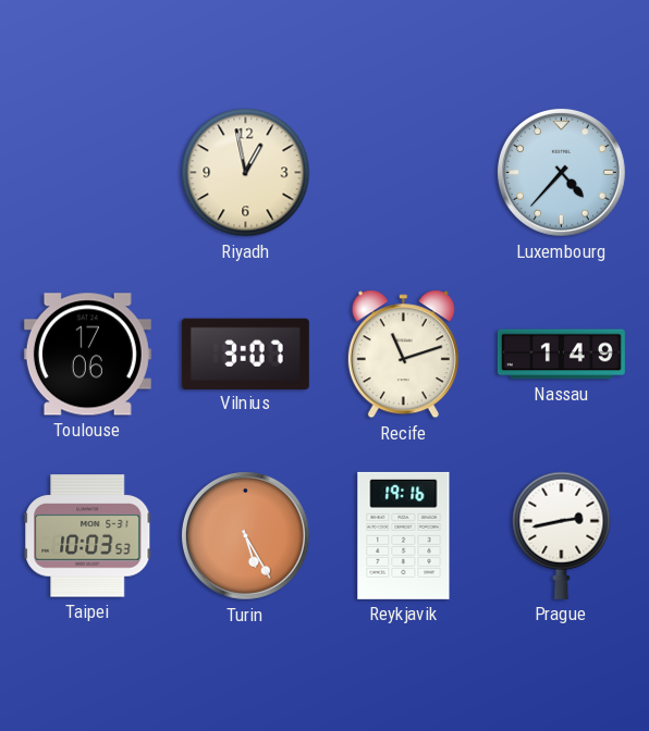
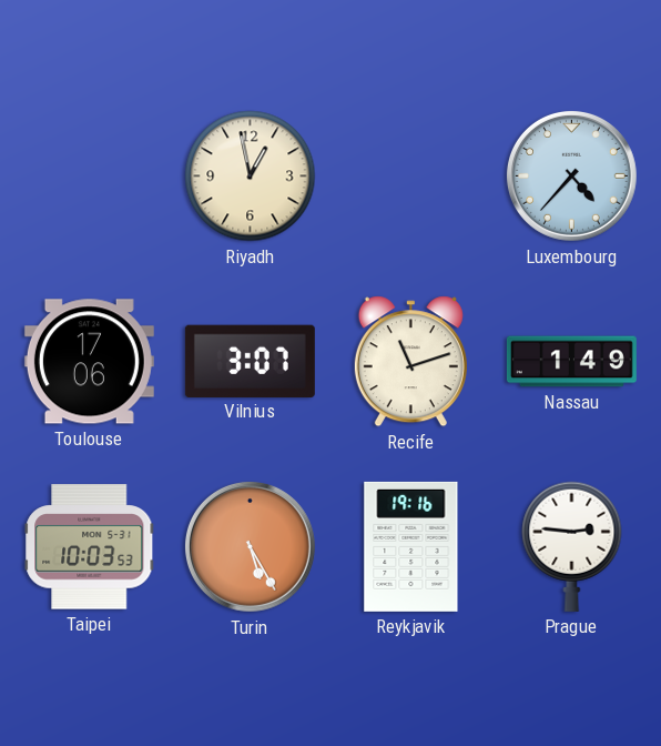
Prague: 2:43 -> 2:46 (572, 546)
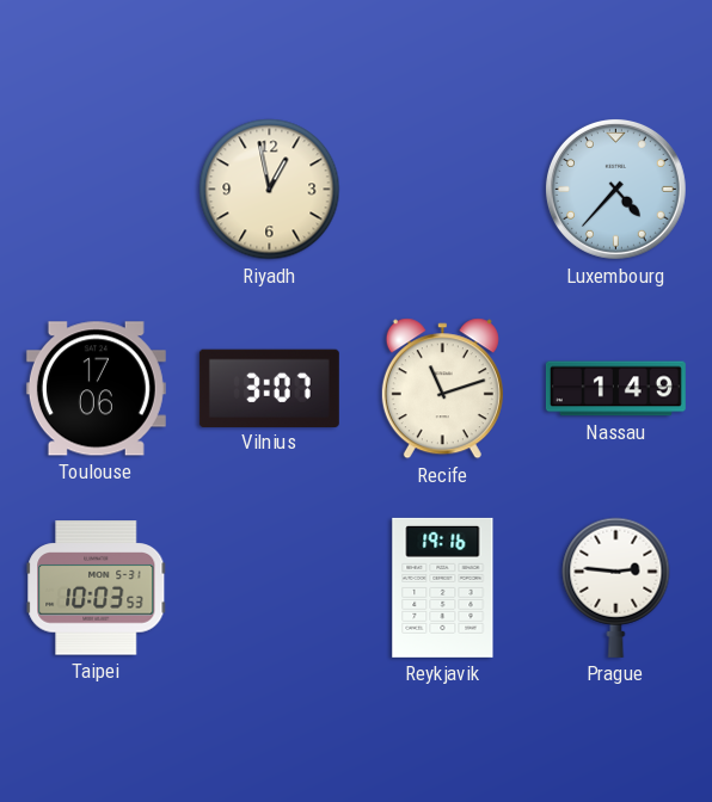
Turin: 5:25 -> none (250, 546)
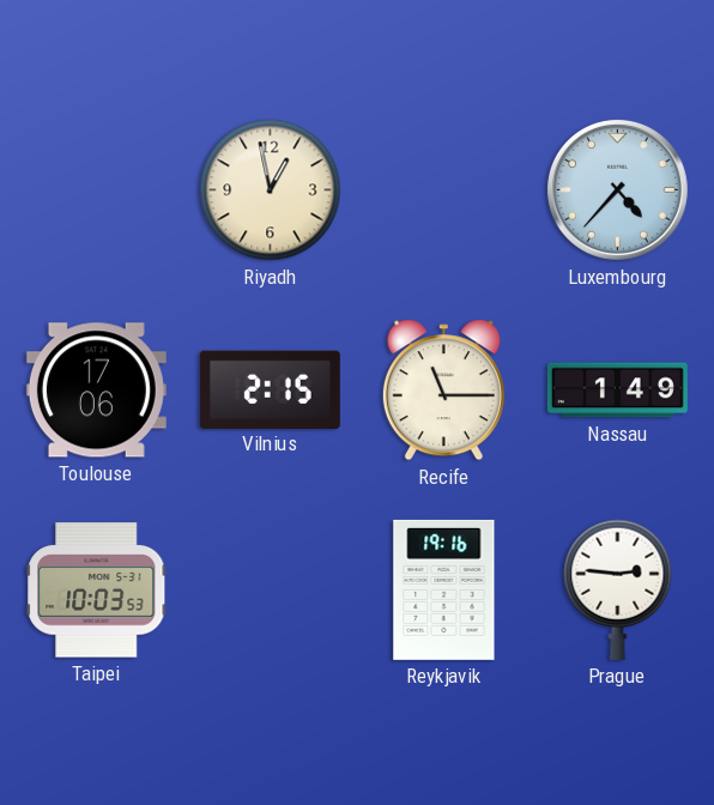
Vilnius: 3:07 -> 2:15 (270, 389)
Recife: 11:12 -> 11:15 (443, 391)
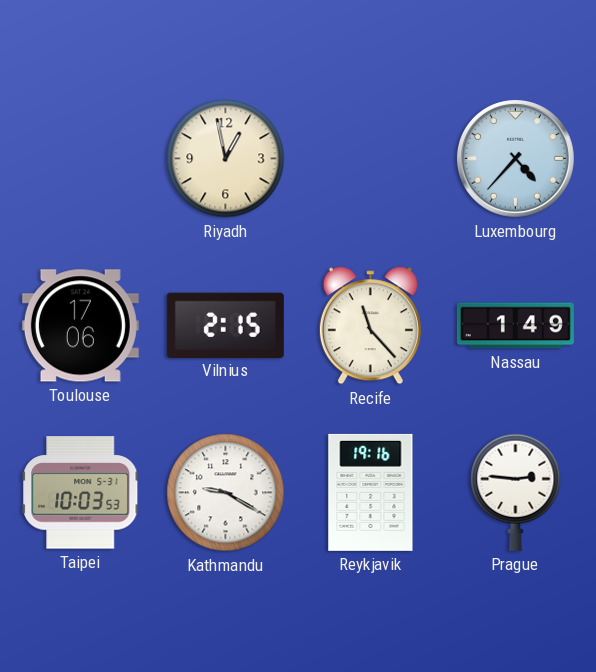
Recife: 11:15 -> 11:23 (370, 326)
Kathmandu: none -> 9:20 (226, 493)
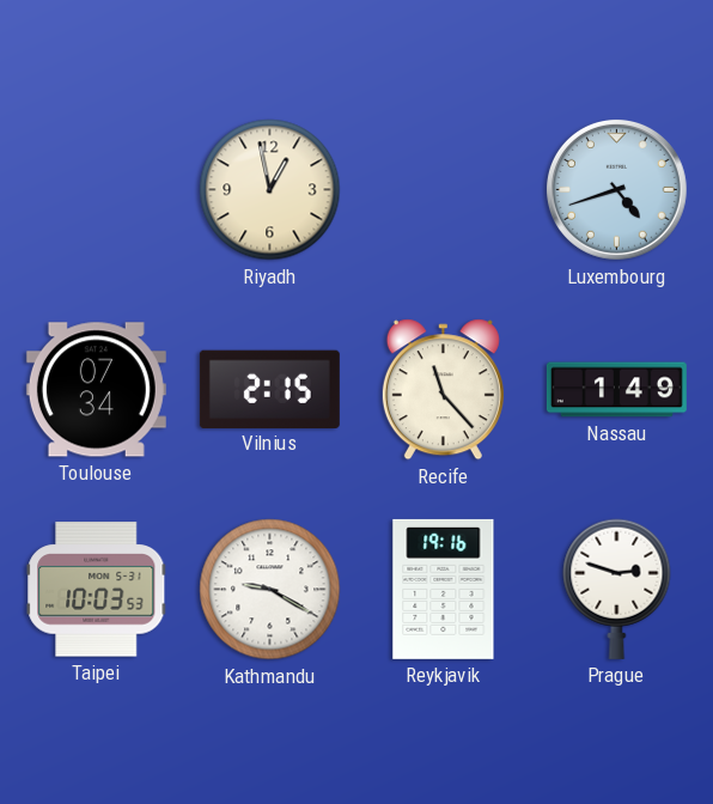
Luxembourg: 4:37 -> 4:42 (616, 189)
Toulouse: 17:06 -> 07:34 (96, 390)
Prague: 2:46 -> 2:48 (617, 589)
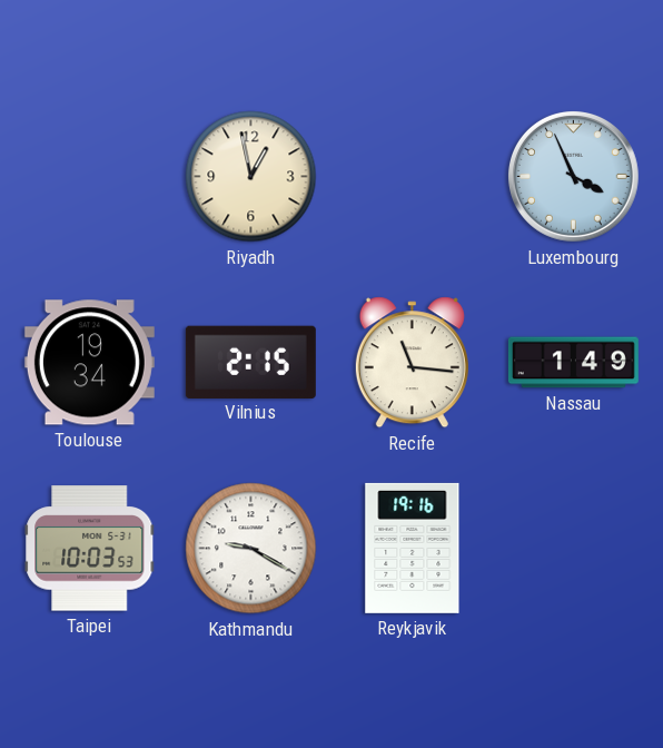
Luxembourg: 4:42 -> 3:56 (573, 176)
Toulouse: 07:34 -> 19:34 (89, 363)
Recife: 11:23 -> 11:16 (412, 363)
Prague: 2:48 -> none (617, 589)
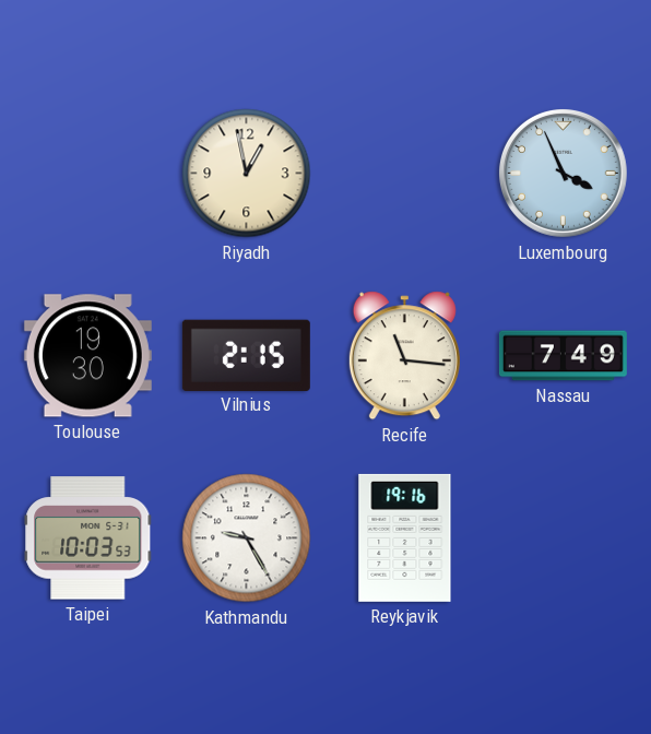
Toulouse: 19:34 -> 19:30 (87, 356)
Nassau: 1:49 -> 7:49 (563, 356)
Kathmandu: 9:20 -> 9:25 (247, 538)
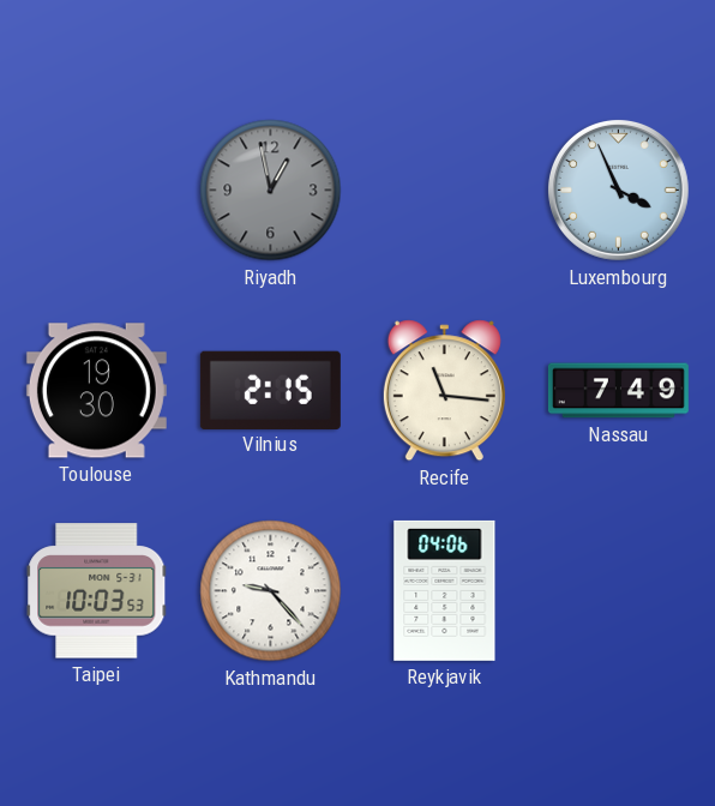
Riyadh dial: cream -> grey (271, 191)
Kathmandu: 9:25 -> 9:23 (271, 591)
Reykjavik: 19:16 -> 04:06 (445, 590)
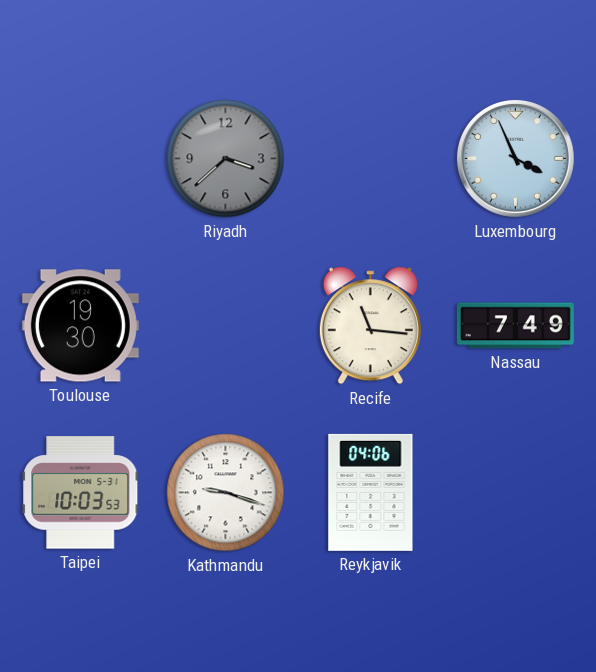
Riyadh: 12:58 -> 3:38 (226, 159)
Vilnius: 2:15 -> none (270, 390)
Kathmandu: 9:23 -> 9:18 (226, 493)
